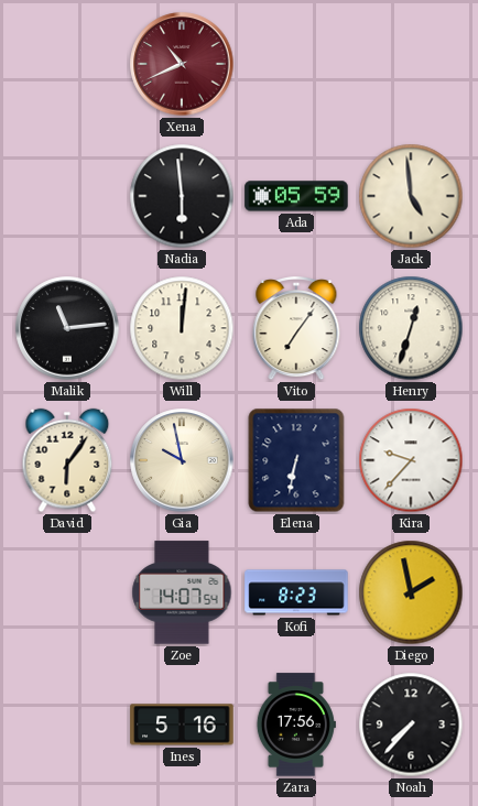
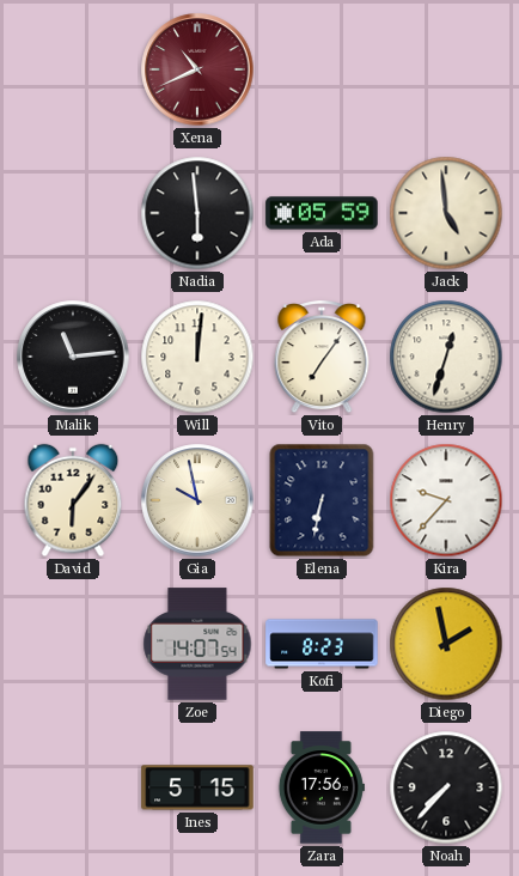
Ines: 5:16 -> 5:15 (197, 787)
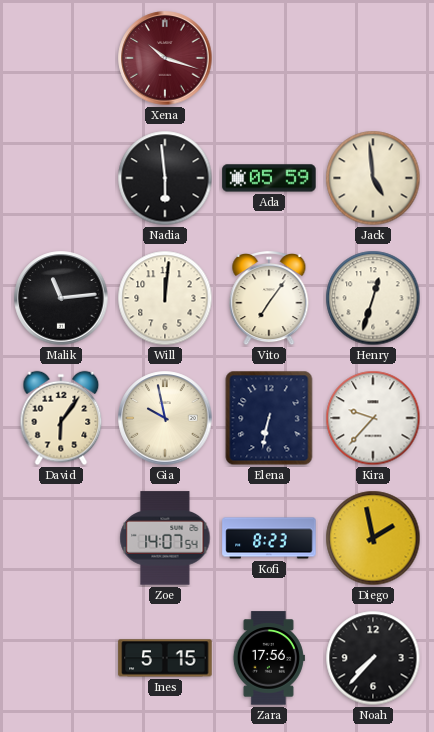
Xena: 10:41 -> 10:18 (165, 58)
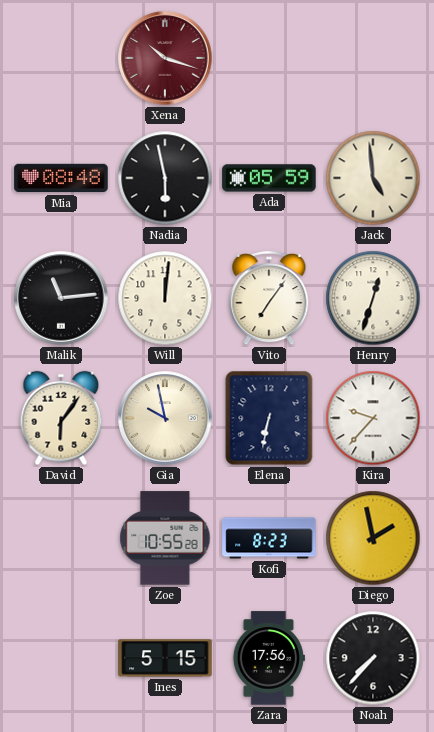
Mia: none -> 08:48 (61, 178)
Nadia: 5:59 -> 5:58 (165, 178)
Zoe: 14:07 -> 10:55 (165, 538)
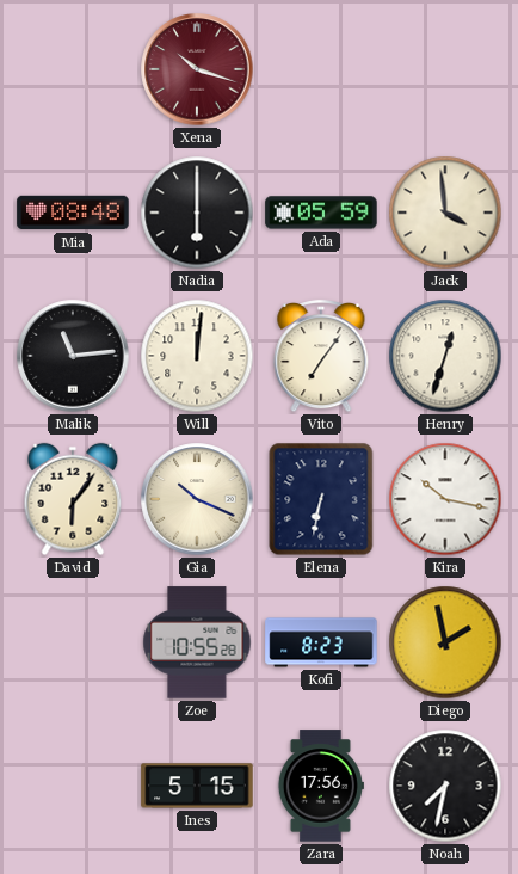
Nadia: 5:58 -> 6:00 (197, 213)
Jack: 4:59 -> 3:59 (445, 213)
Gia: 9:58 -> 10:19 (197, 499)
Kira: 9:37 -> 10:17 (445, 499)
Noah: 7:37 -> 7:32 (445, 786)
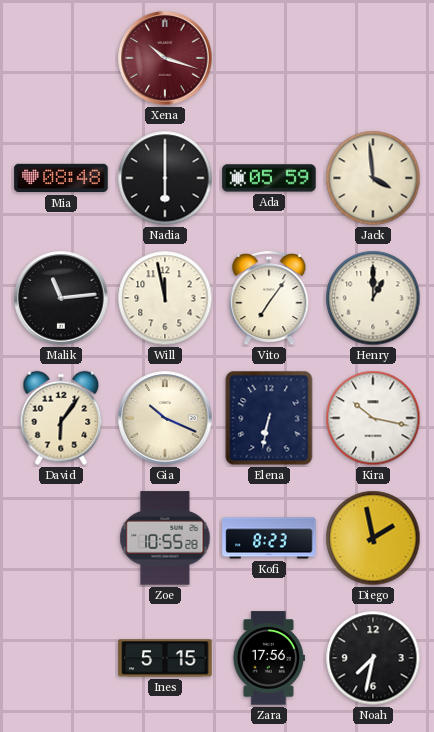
Will: 12:01 -> 11:58 (165, 298)
Henry: 12:33 -> 1:00 (373, 298)
